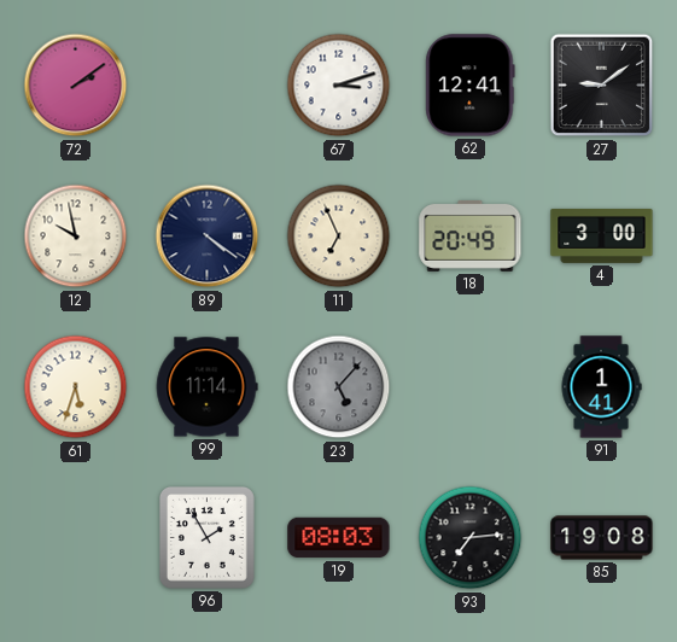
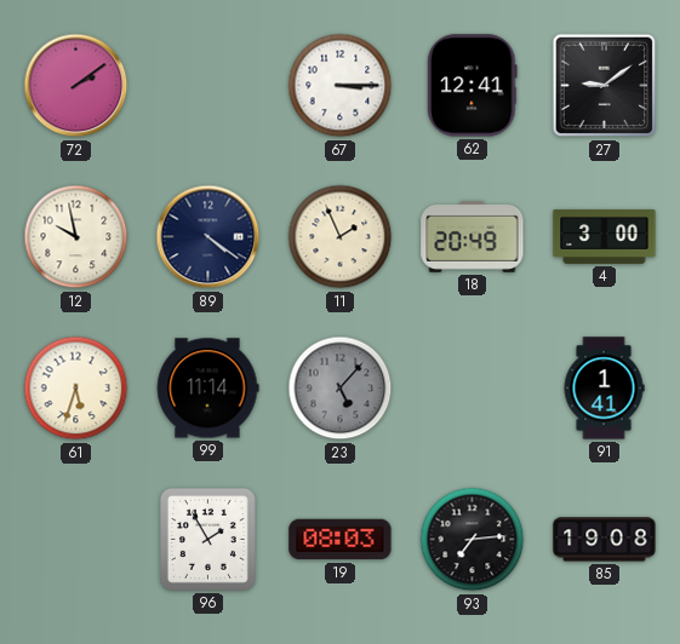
67: 3:12 -> 3:15 (341, 86)
11: 6:56 -> 1:56 (341, 237)
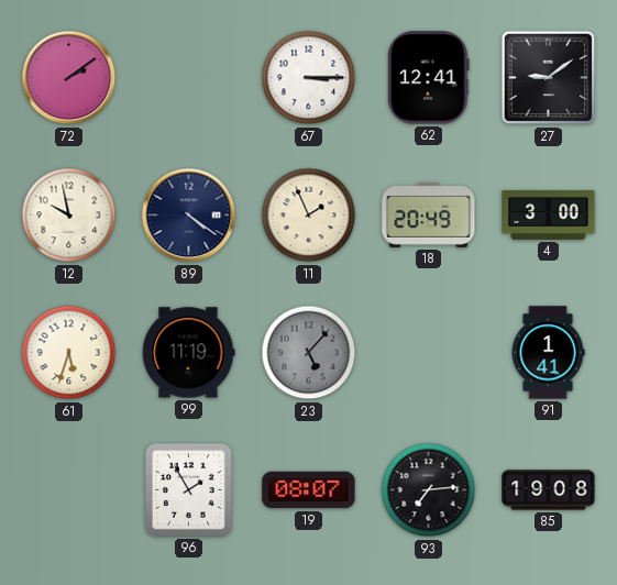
99: 11:14 -> 11:19 (188, 353)
19: 08:03 -> 08:07 (309, 490)
